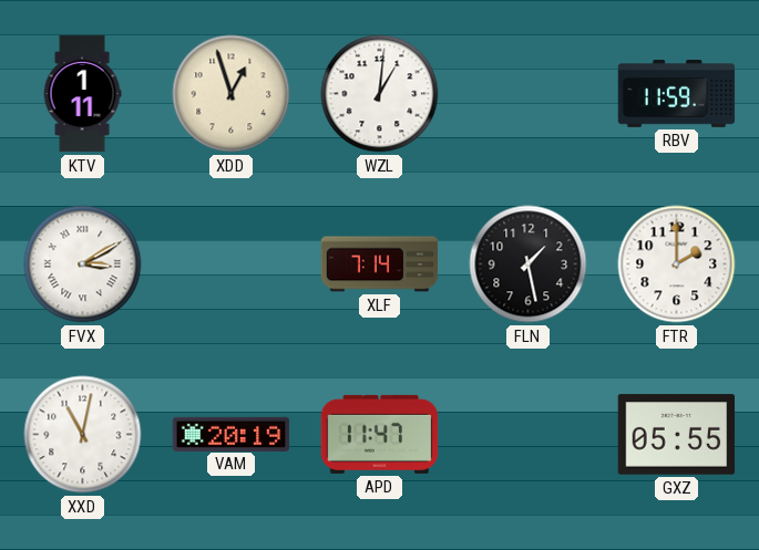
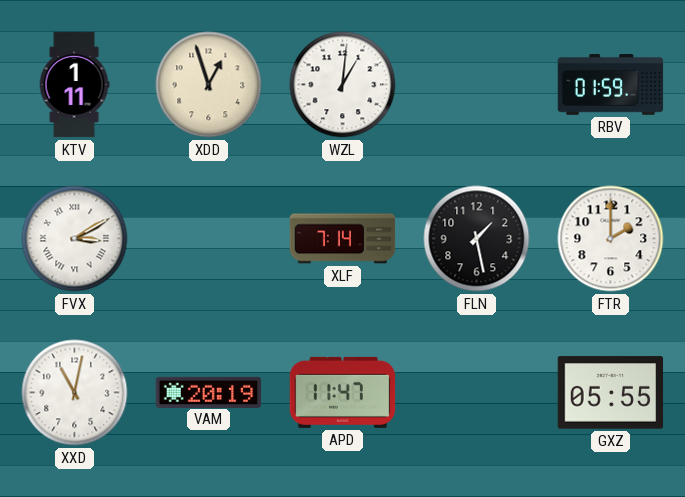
RBV: 11:59 -> 01:59 (611, 85)
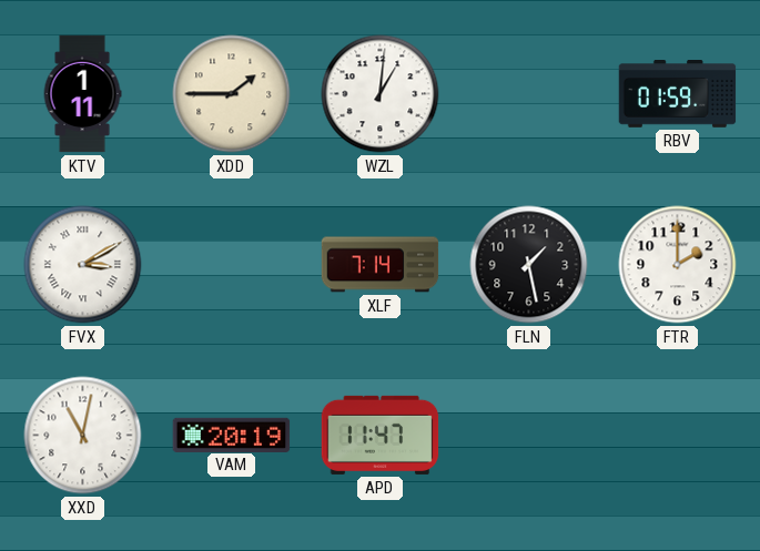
XDD: 12:57 -> 1:45 (232, 94)
GXZ: 05:55 -> none (611, 393)
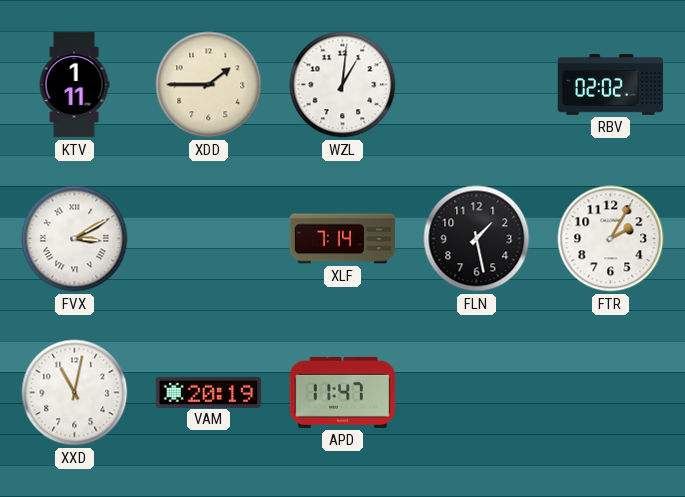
RBV: 01:59 -> 02:02 (611, 85)
FTR: 2:00 -> 2:05 (611, 239)
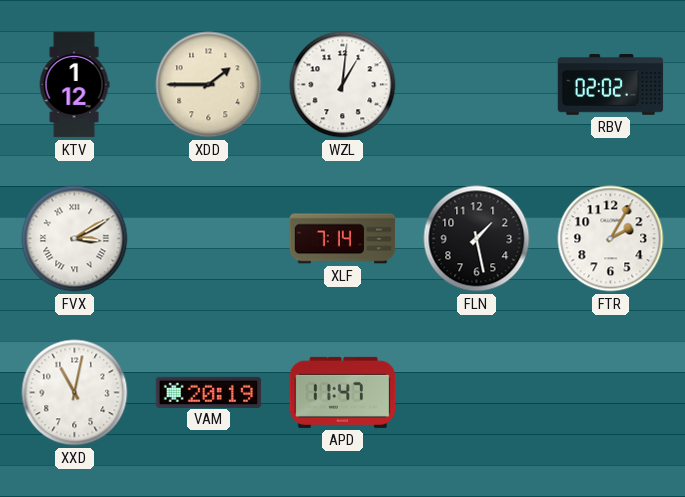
KTV: 1:11 -> 1:12 (74, 85)
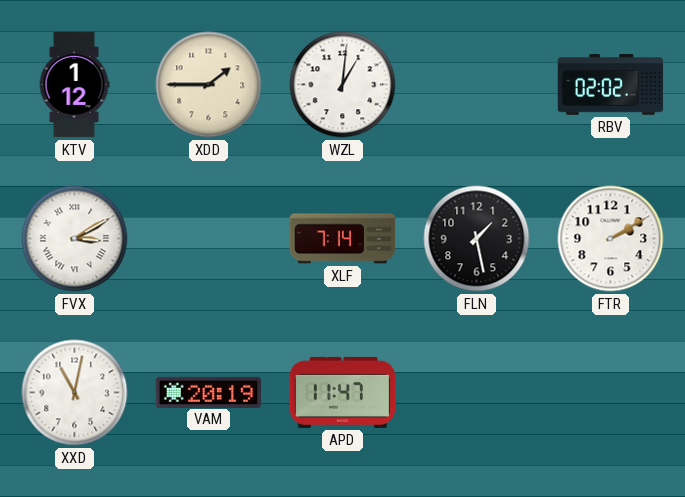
FTR: 2:05 -> 2:10 (611, 239)
